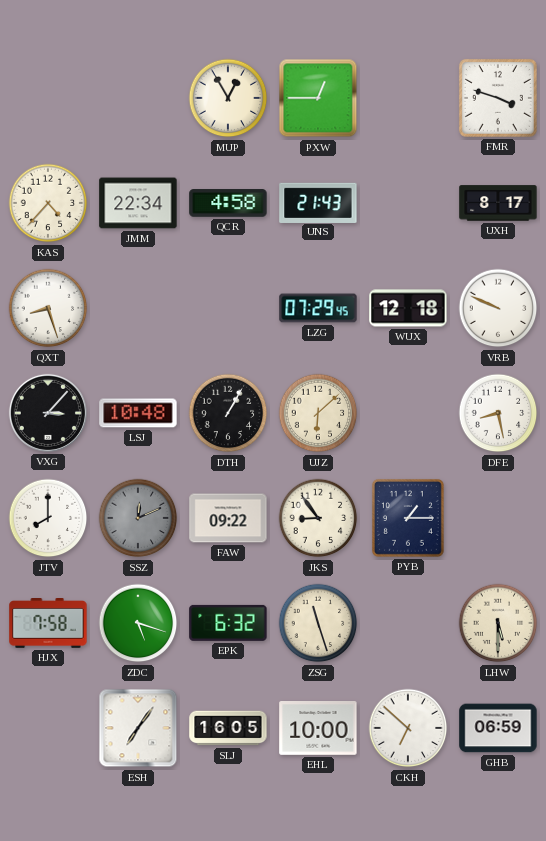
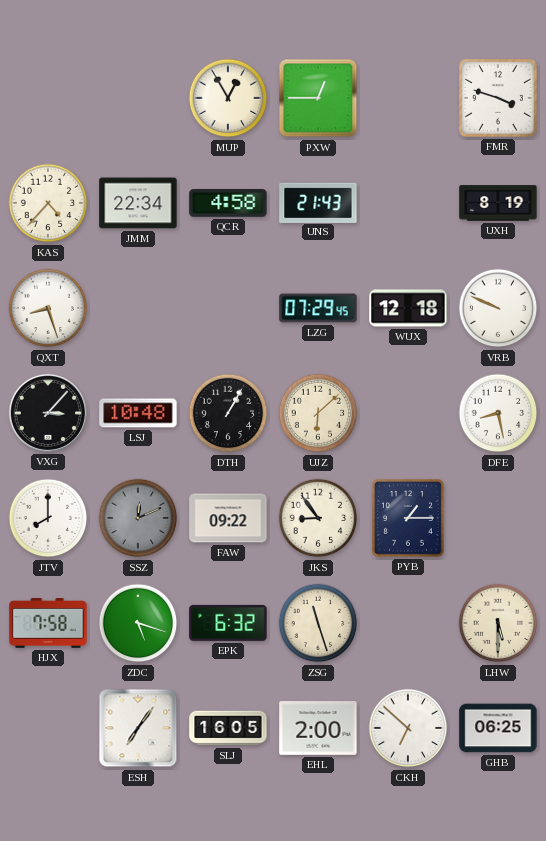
UXH: 8:17 -> 8:19 (498, 203)
EHL: 10:00 -> 2:00 (318, 729)
GHB: 06:59 -> 06:25 (498, 728)
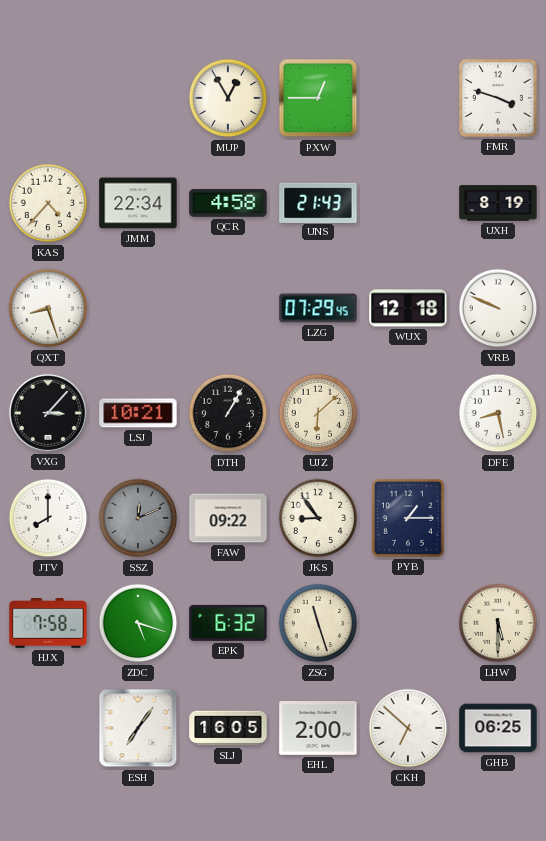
LSJ: 10:48 -> 10:21 (138, 413)
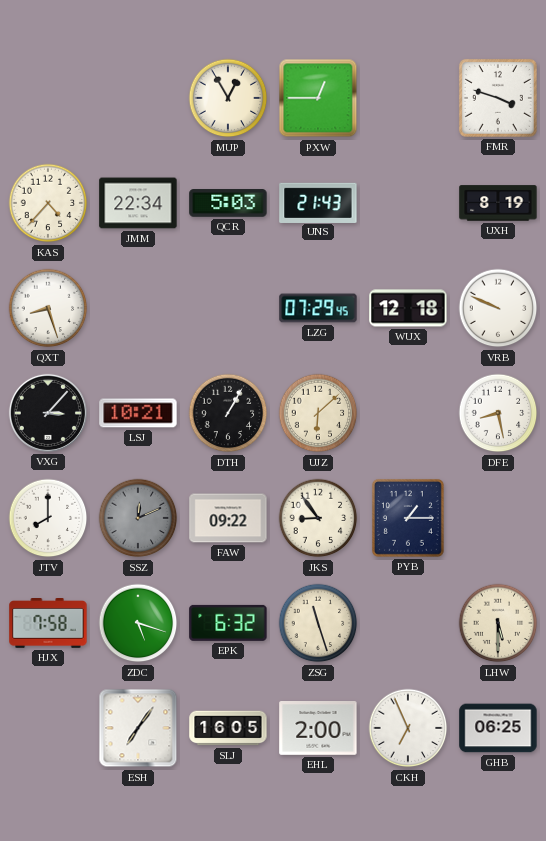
QCR: 4:58 -> 5:03 (228, 203)
CKH: 6:52 -> 6:56 (408, 728)
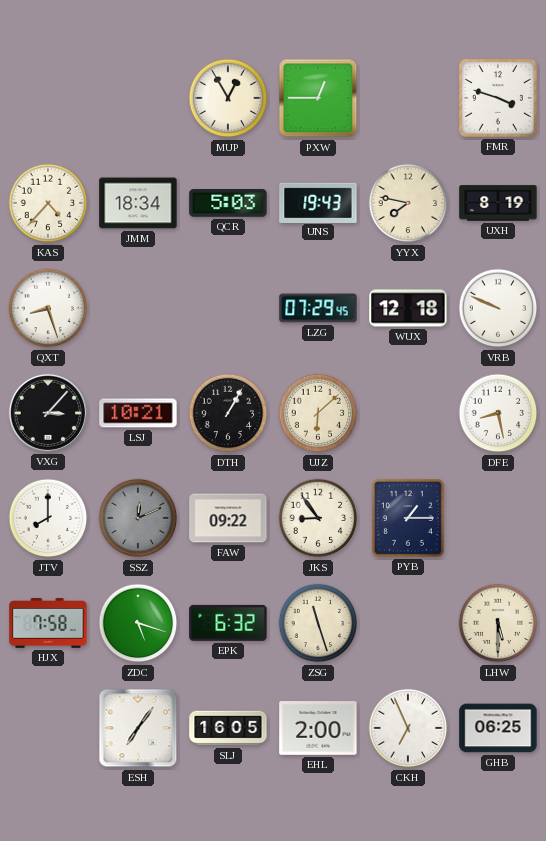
JMM: 22:34 -> 18:34 (138, 203)
UNS: 21:43 -> 19:43 (318, 202)
YYX: none -> 7:47 (408, 203)
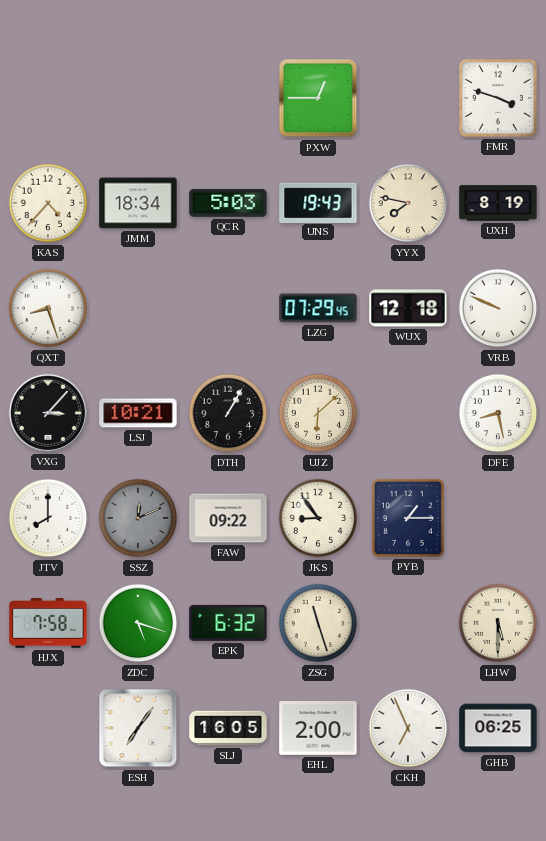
MUP: 12:55 -> none (228, 98)
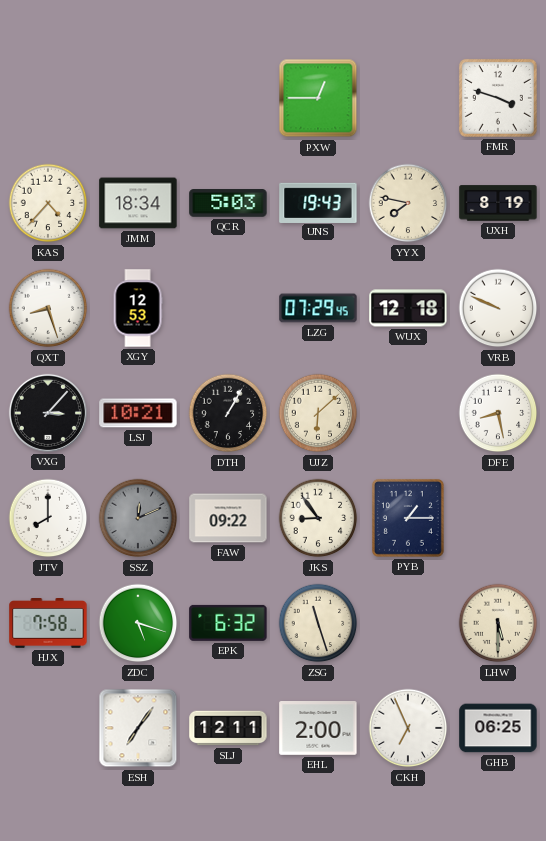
XGY: none -> 12:53 (138, 308)
SLJ: 16:05 -> 12:11 (228, 728)
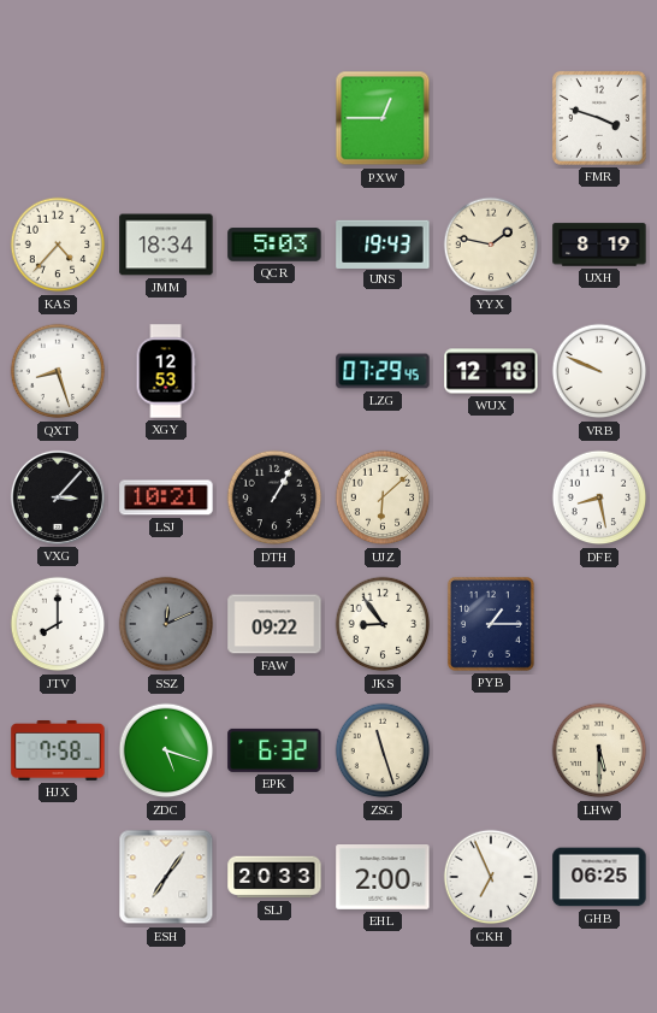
YYX: 7:47 -> 1:47 (491, 245)
SLJ: 12:11 -> 20:33 (274, 877)
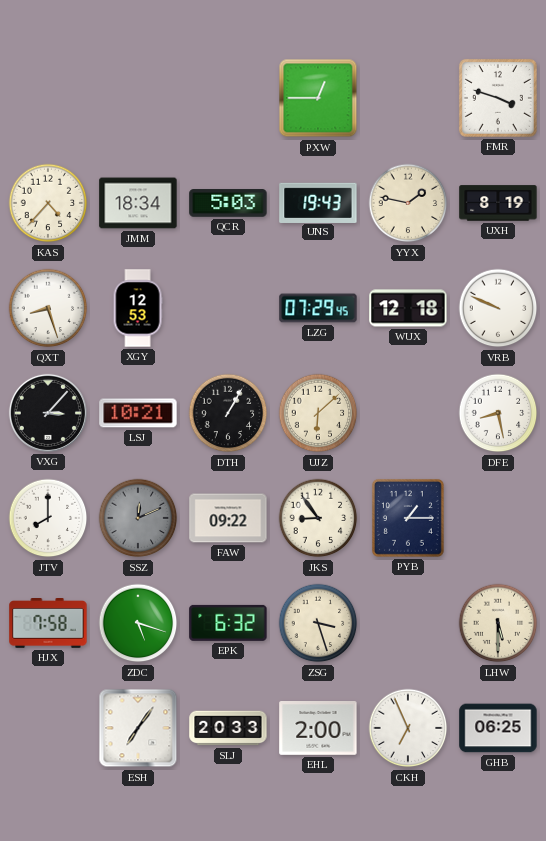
ZSG: 11:27 -> 3:27 (318, 623)
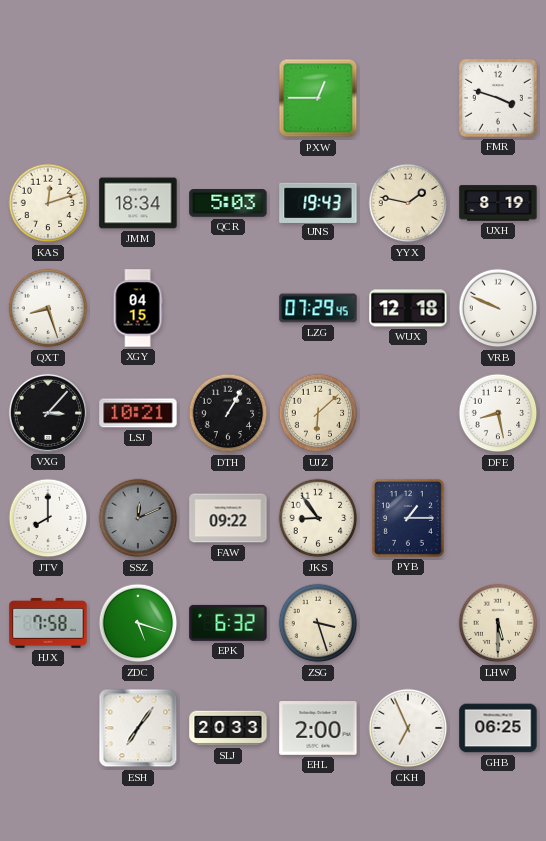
KAS: 4:37 -> 12:12 (48, 203)
XGY: 12:53 -> 04:15 (138, 308)
